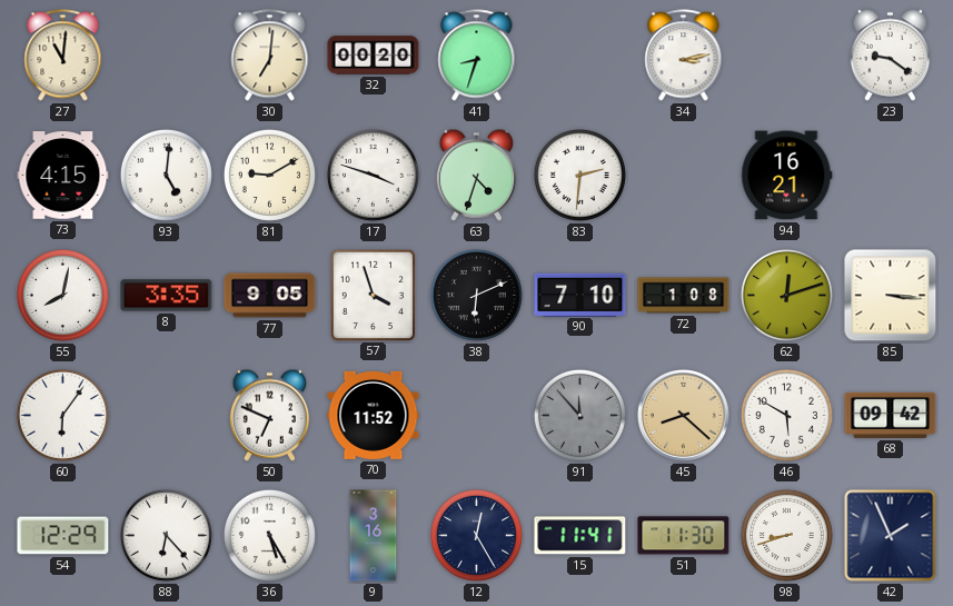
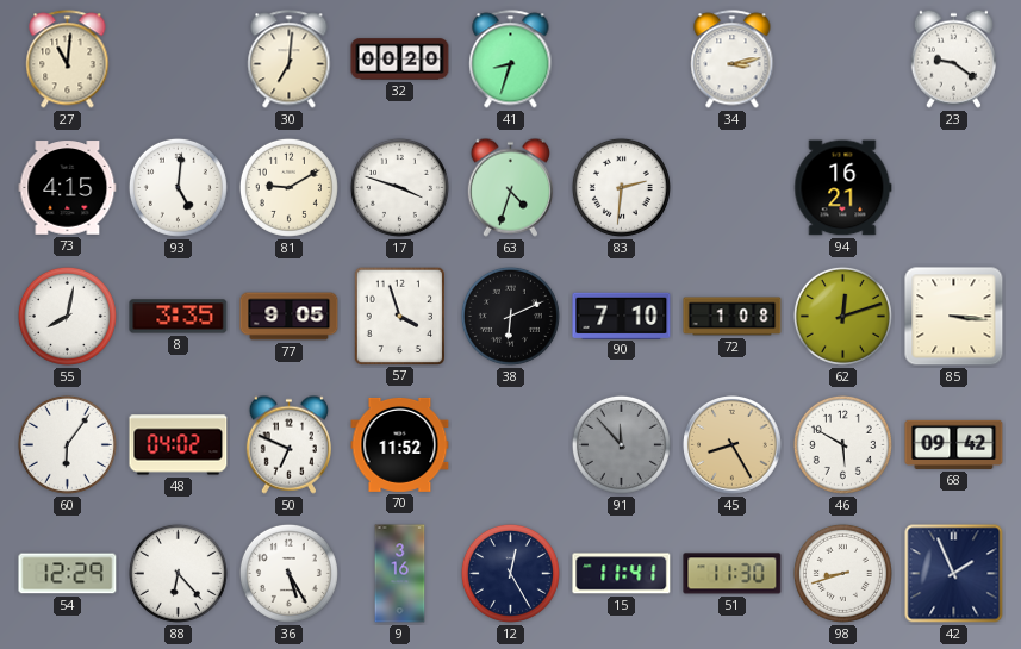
48: none -> 04:02 (179, 445)
45: 8:22 -> 8:25 (733, 445)
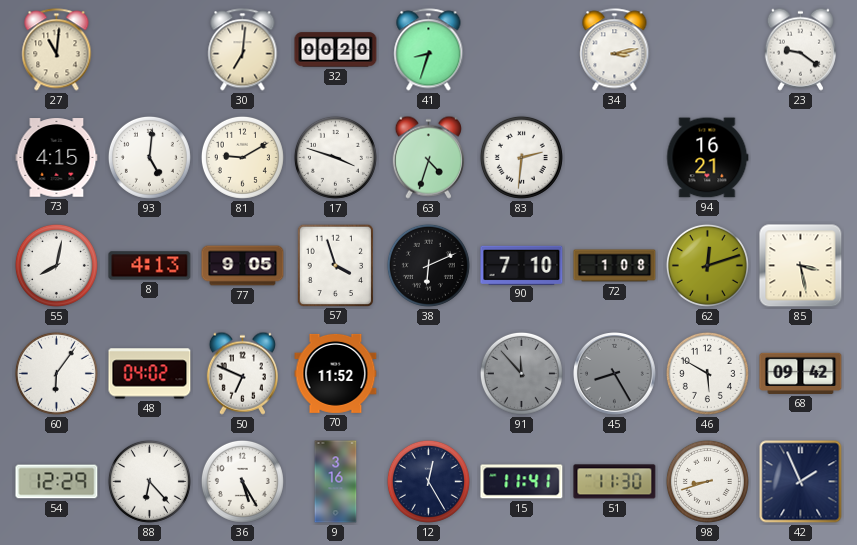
8: 3:35 -> 4:13 (150, 266)
85: 3:16 -> 3:28 (801, 266)
45 dial: champagne -> grey (615, 374)
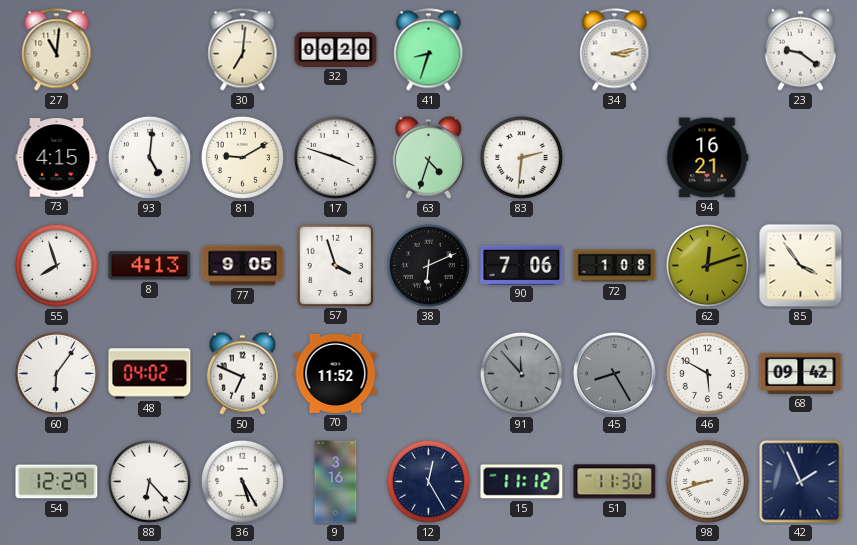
55: 8:02 -> 7:57 (56, 265)
90: 7:10 -> 7:06 (522, 265)
85: 3:28 -> 3:54 (801, 266)
15: 11:41 -> 11:12 (522, 482)
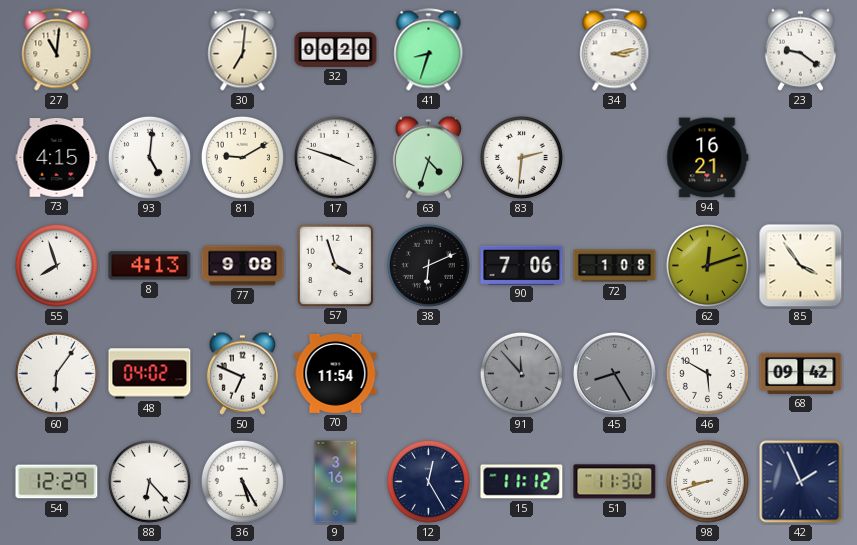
77: 9:05 -> 9:08 (243, 266)
70: 11:52 -> 11:54 (336, 373)
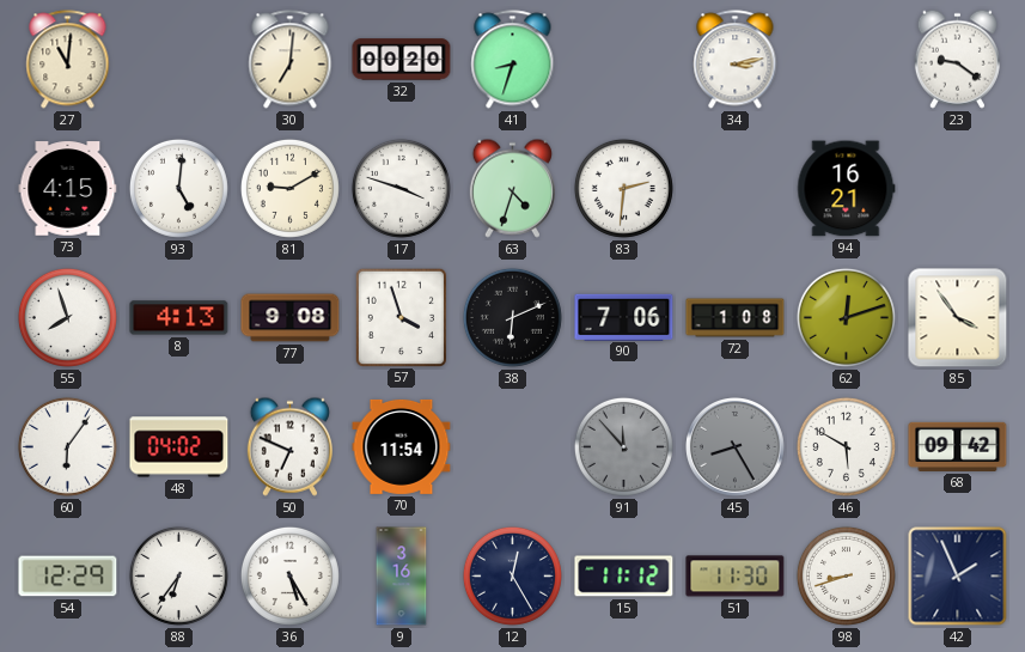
88: 6:23 -> 6:36 (178, 575)
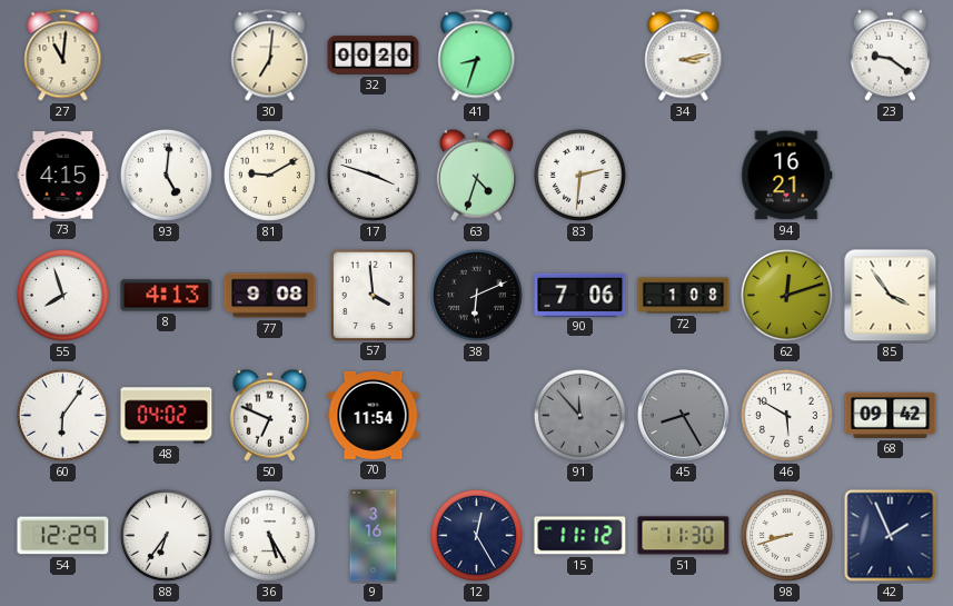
57: 3:57 -> 3:59 (373, 295)
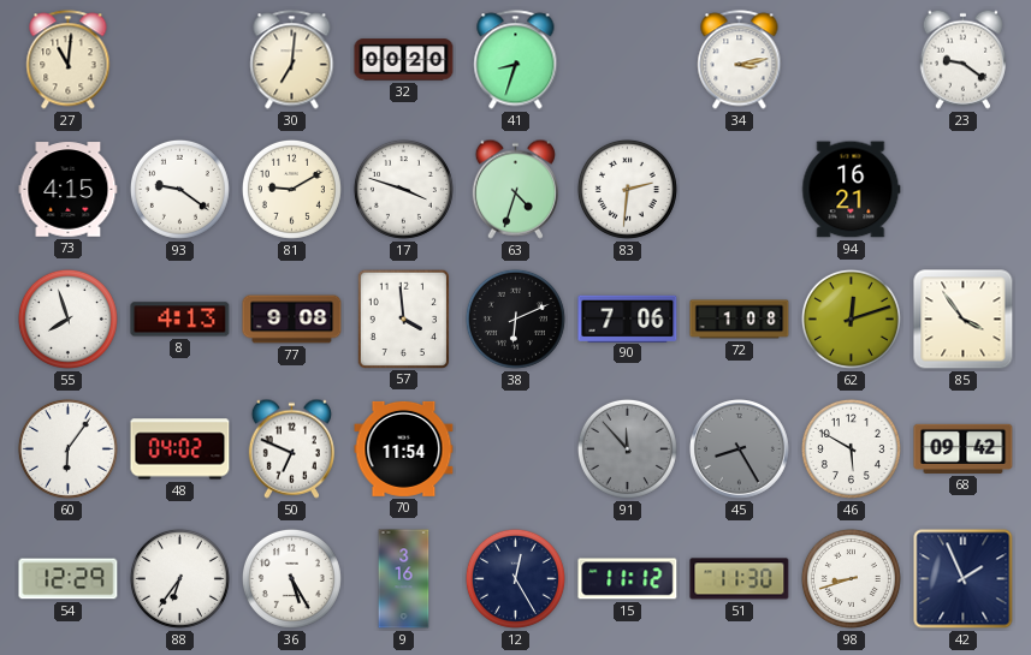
93: 5:01 -> 9:21 (179, 189)
